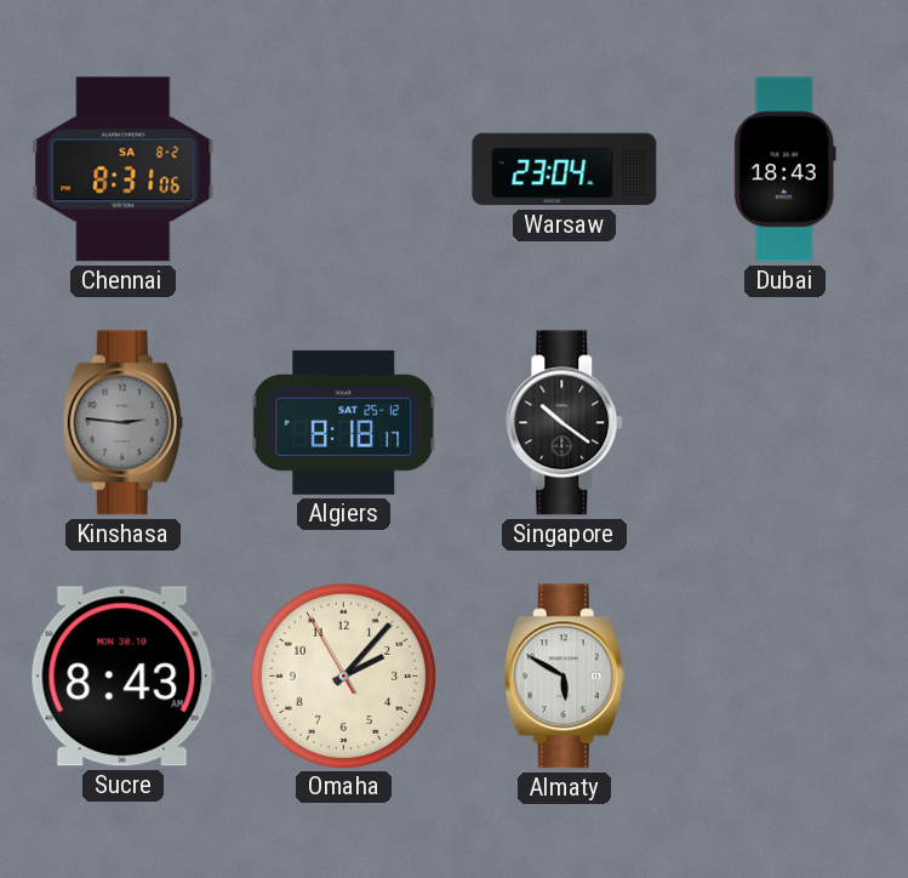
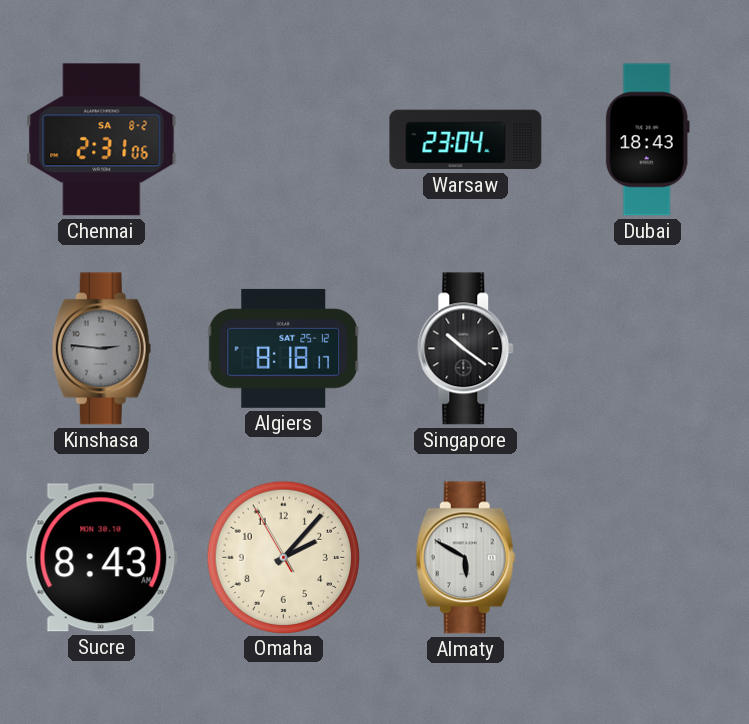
Chennai: 8:31 -> 2:31 (102, 140)
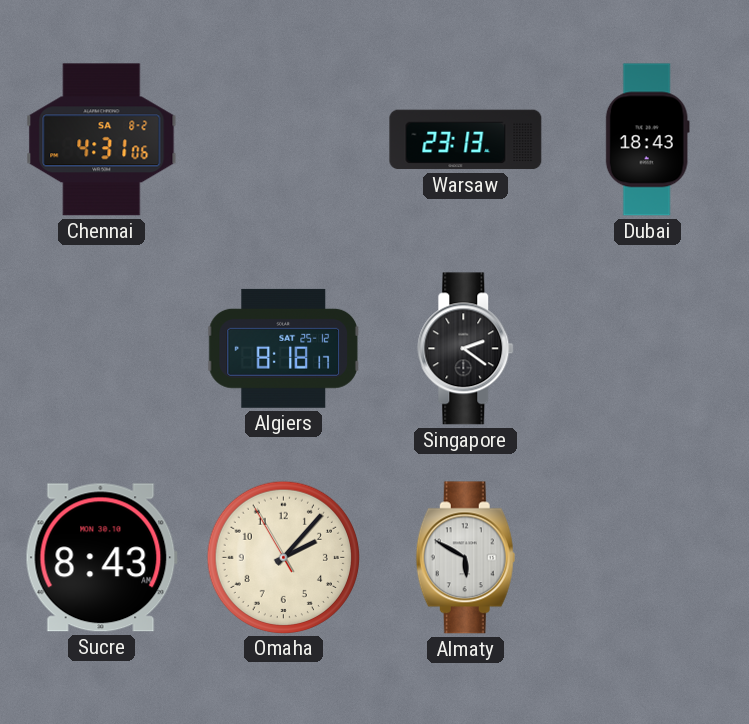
Chennai: 2:31 -> 4:31 (102, 140)
Warsaw: 23:04 -> 23:13 (466, 140)
Kinshasa: 2:46 -> none (101, 349)
Singapore: 10:21 -> 2:21 (466, 349)
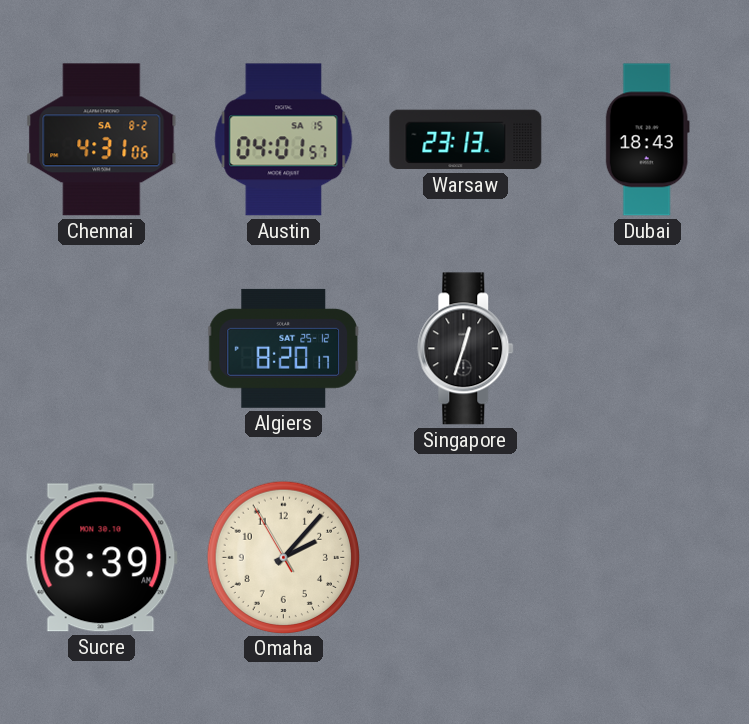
Austin: none -> 04:01 (284, 140)
Algiers: 8:18 -> 8:20 (284, 348)
Singapore: 2:21 -> 12:33 (466, 349)
Sucre: 8:43 -> 8:39 (101, 558)
Almaty: 5:50 -> none (465, 558)
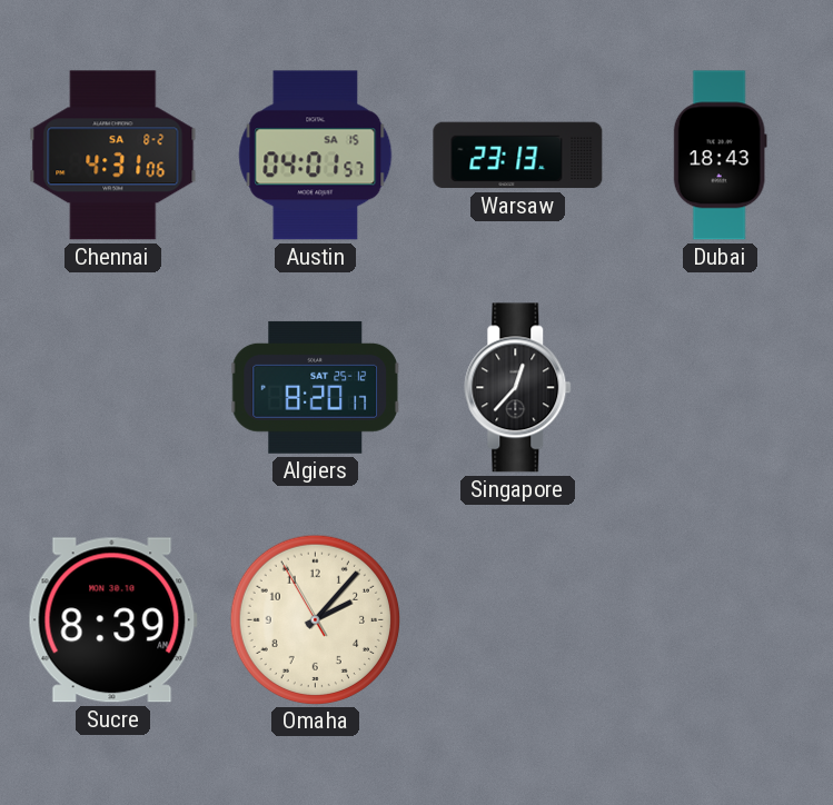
Singapore: 12:33 -> 12:37 (518, 388)
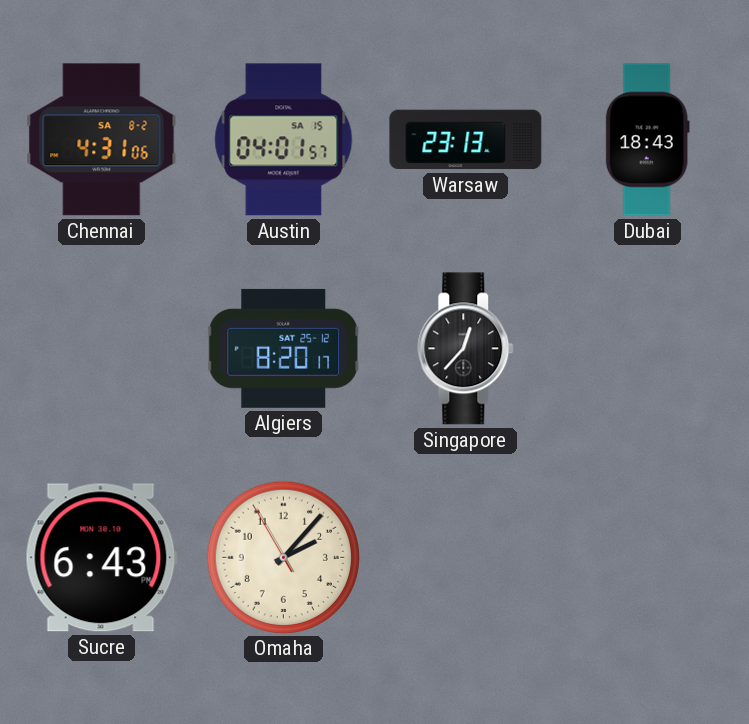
Sucre: 8:39 -> 6:43 (101, 558)
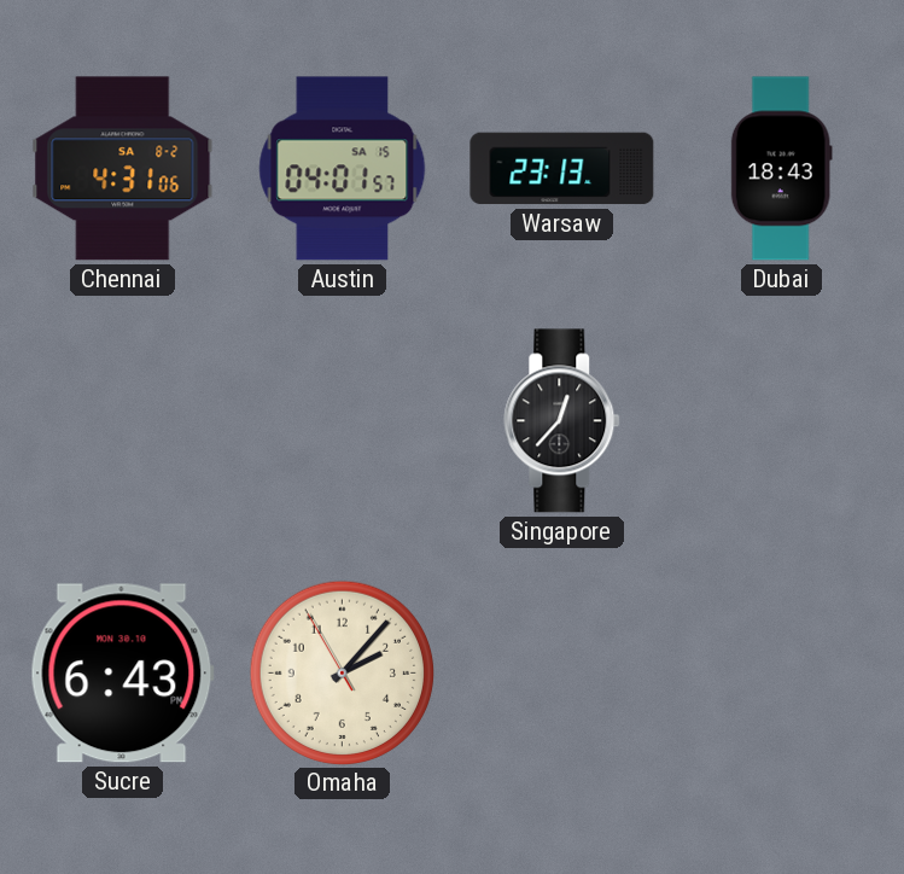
Algiers: 8:20 -> none (284, 348)
